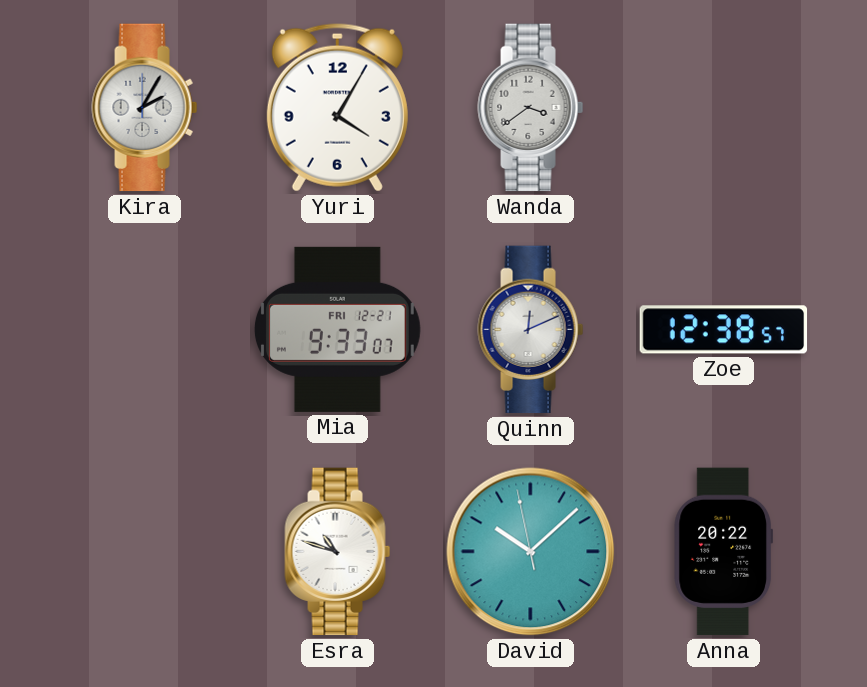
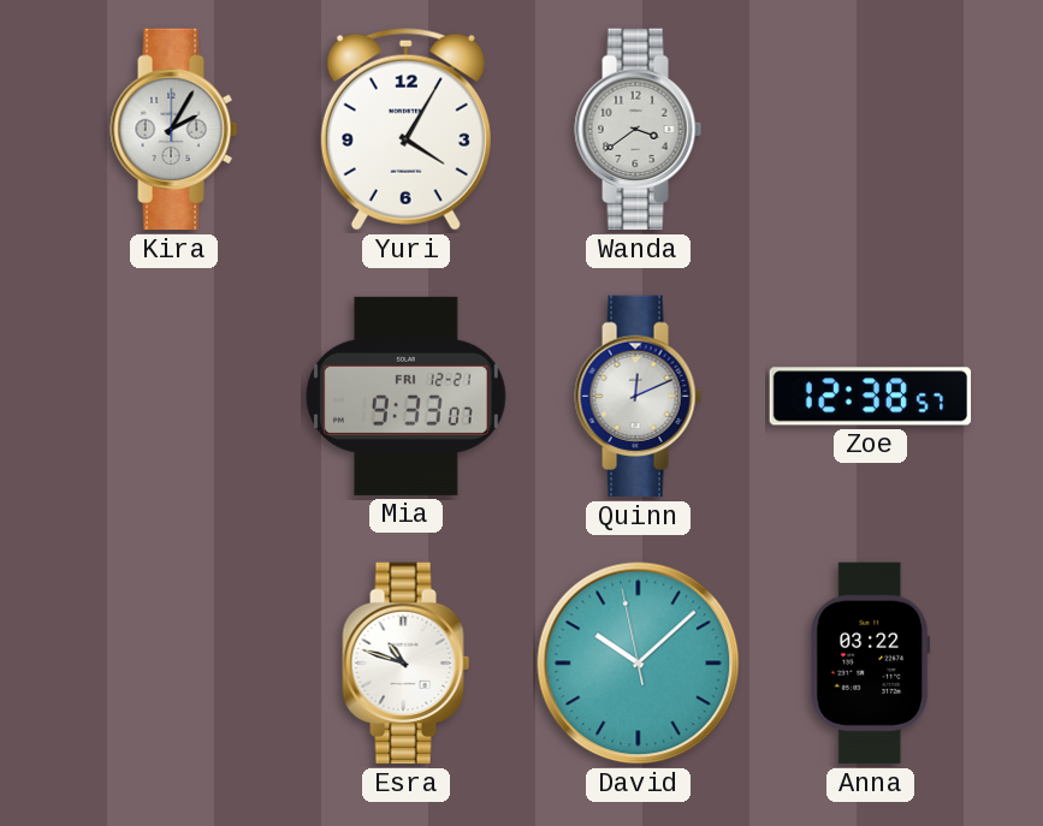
Anna: 20:22 -> 03:22 (870, 664)
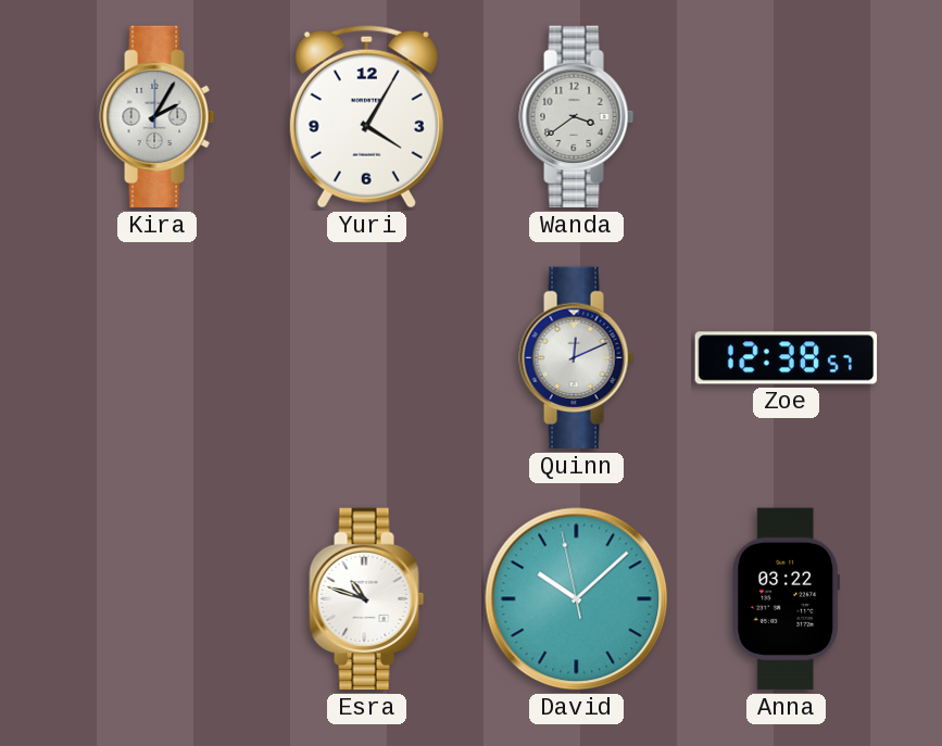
Mia: 9:33 -> none (405, 396)
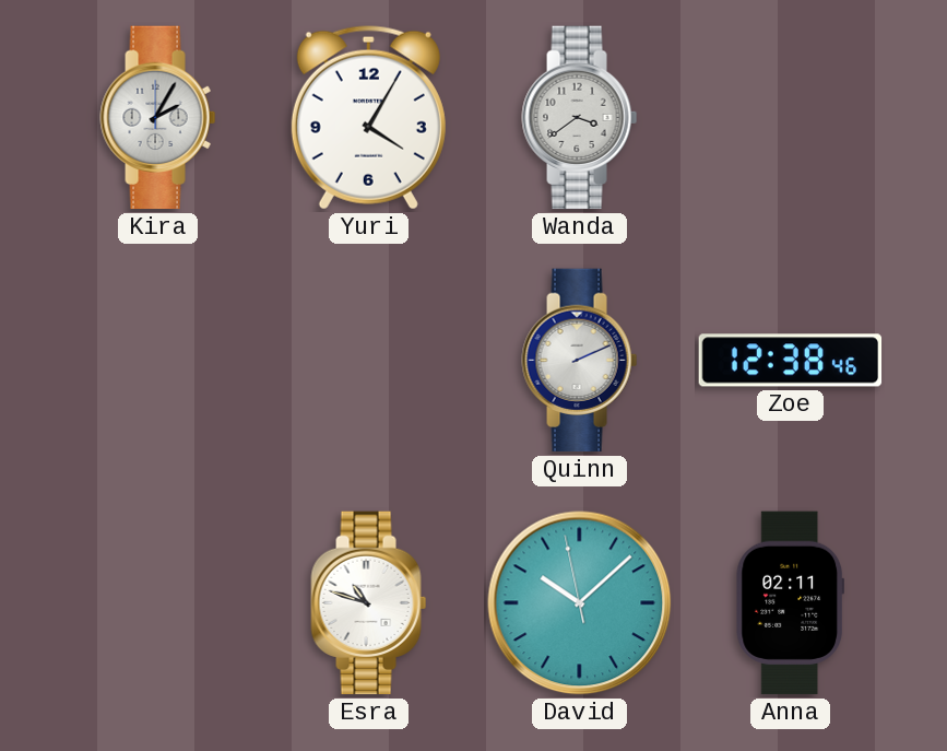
Quinn: 12:11 -> 2:11 (580, 361)
Zoe: 12:38:57 -> 12:38:46 (791, 361)
Anna: 03:22 -> 02:11 (790, 603)
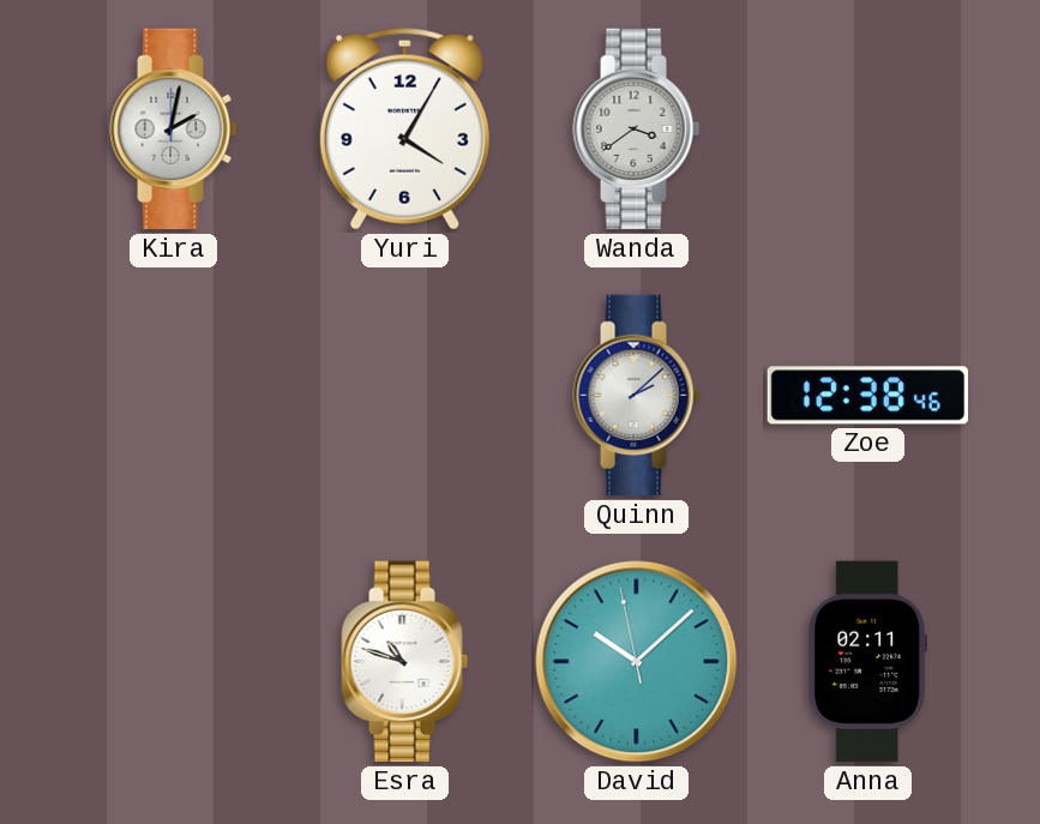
Kira: 2:05 -> 2:02 (174, 130)
Quinn: 2:11 -> 2:08 (637, 396)
